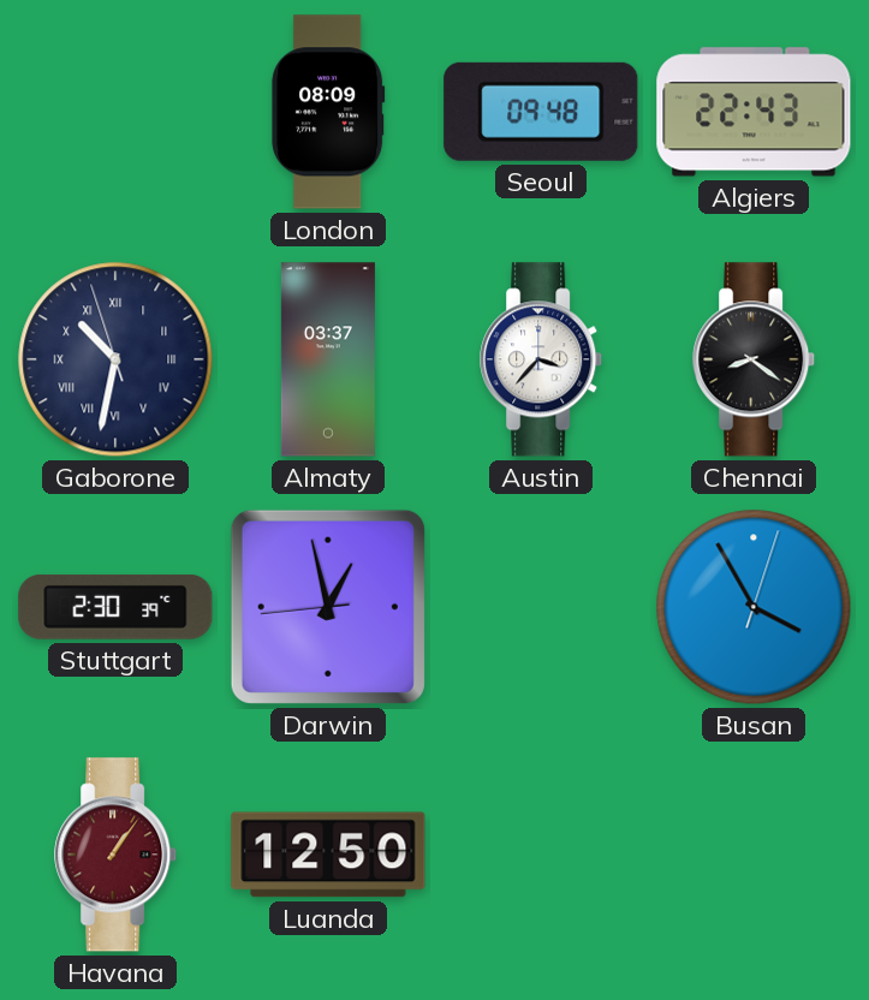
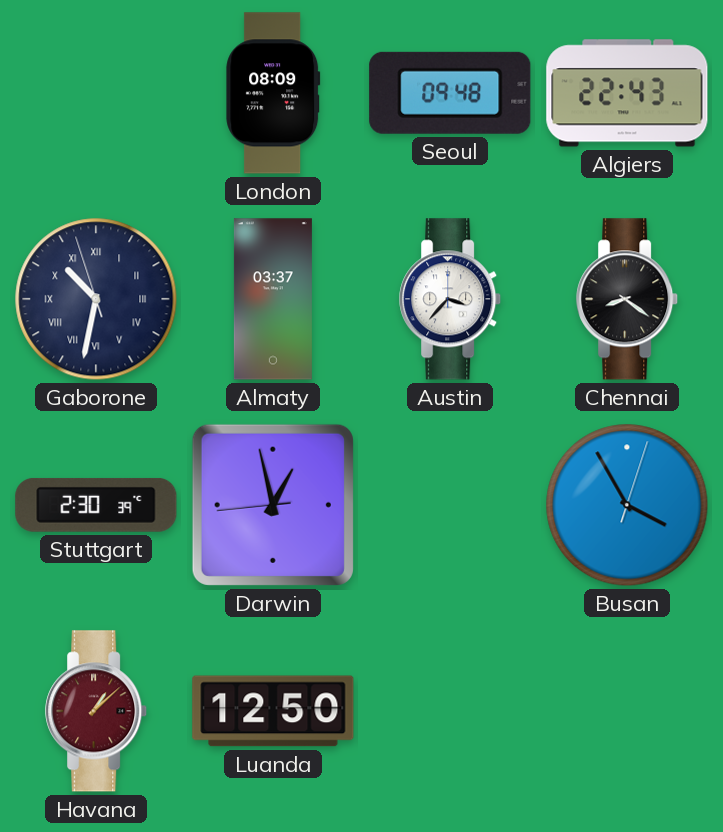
Havana: 1:06 -> 1:08 (97, 711)
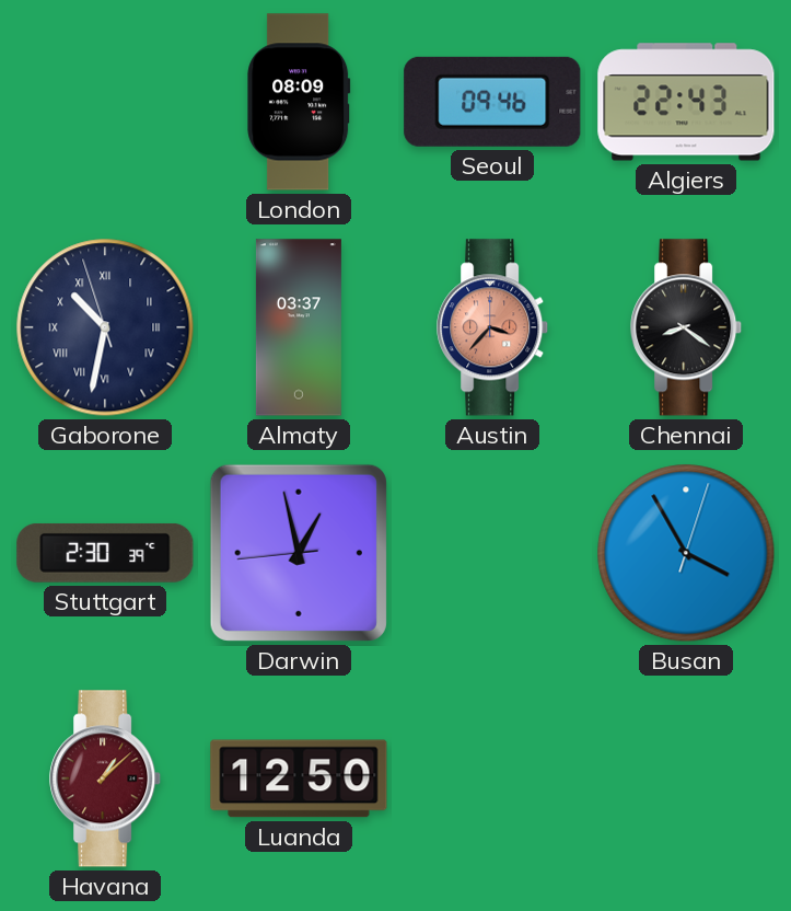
Seoul: 09:48 -> 09:46 (492, 102)
Austin dial: white -> salmon (493, 327)
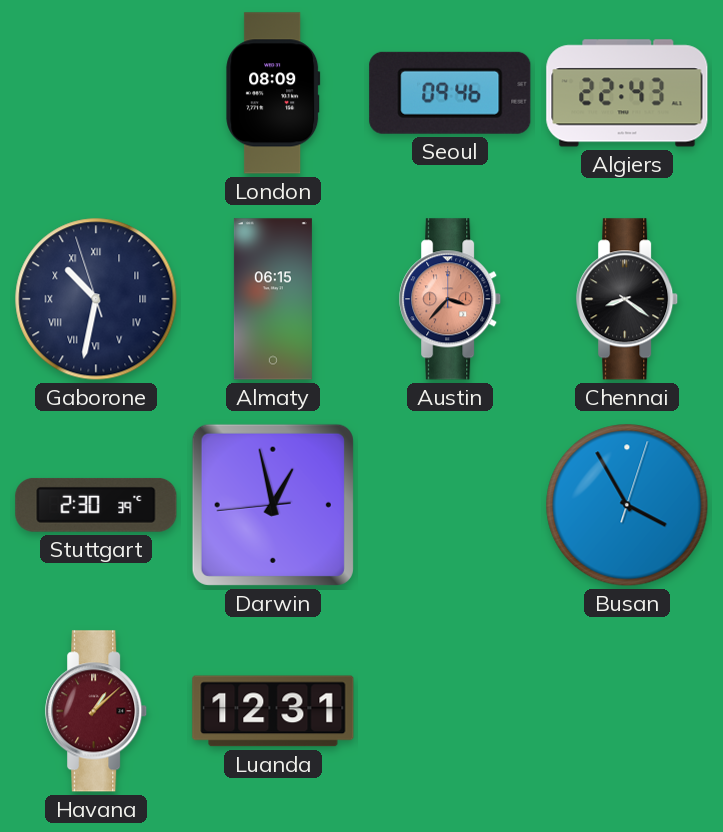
Almaty: 03:37 -> 06:15 (273, 299)
Luanda: 12:50 -> 12:31 (273, 711)
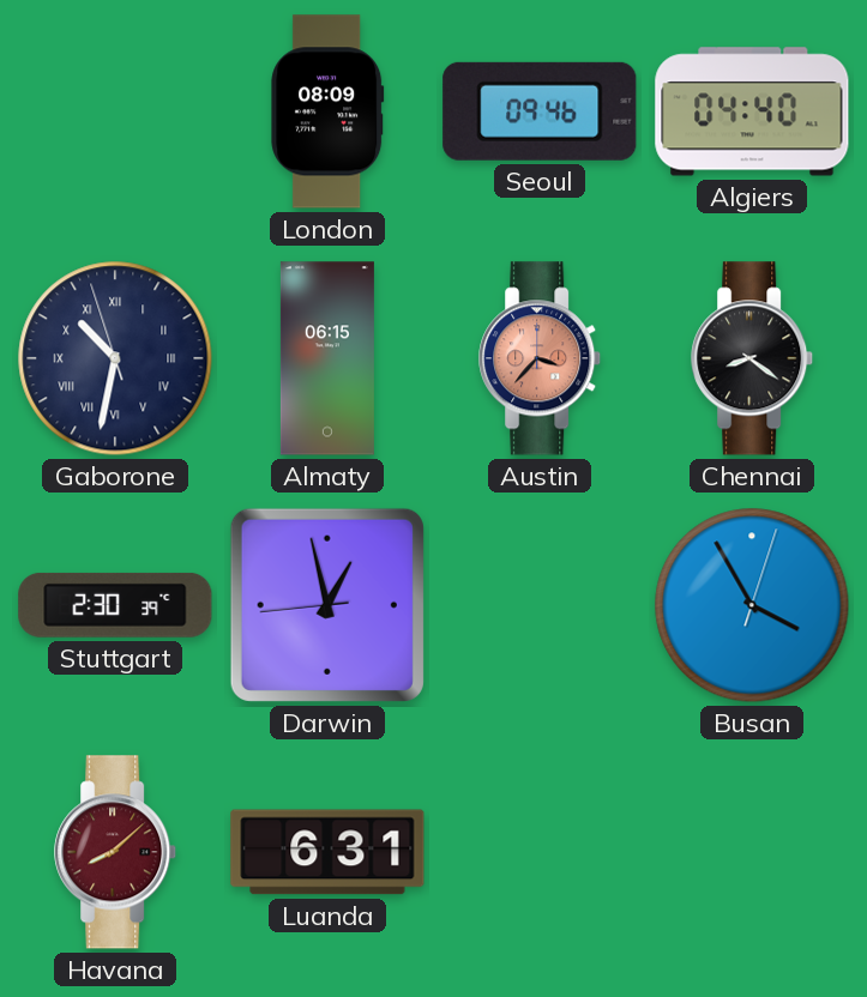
Algiers: 22:43 -> 04:40 (752, 111)
Havana: 1:08 -> 8:08 (116, 852)
Luanda: 12:31 -> 6:31 (327, 852)
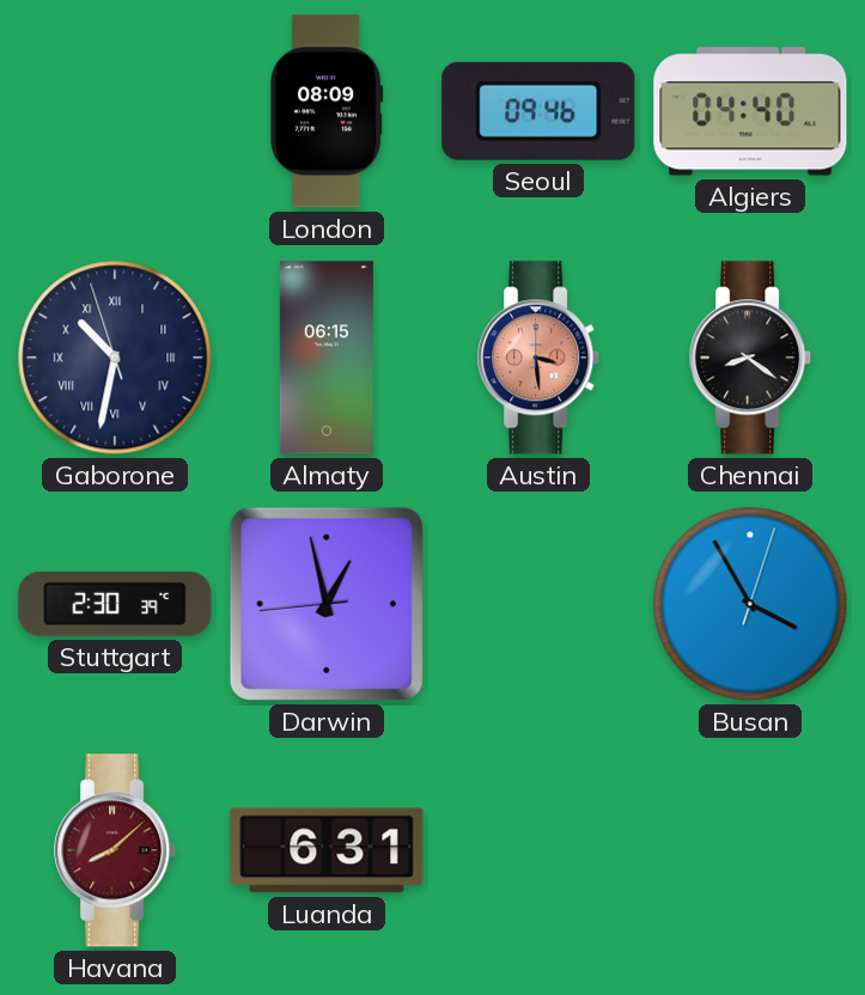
Austin: 3:37 -> 3:29 (540, 358)
